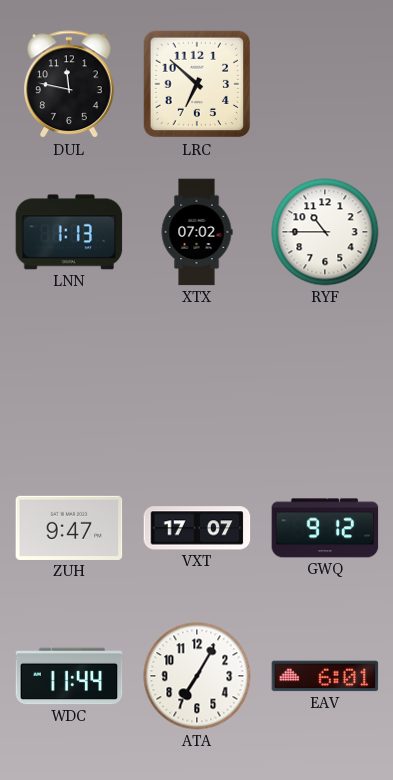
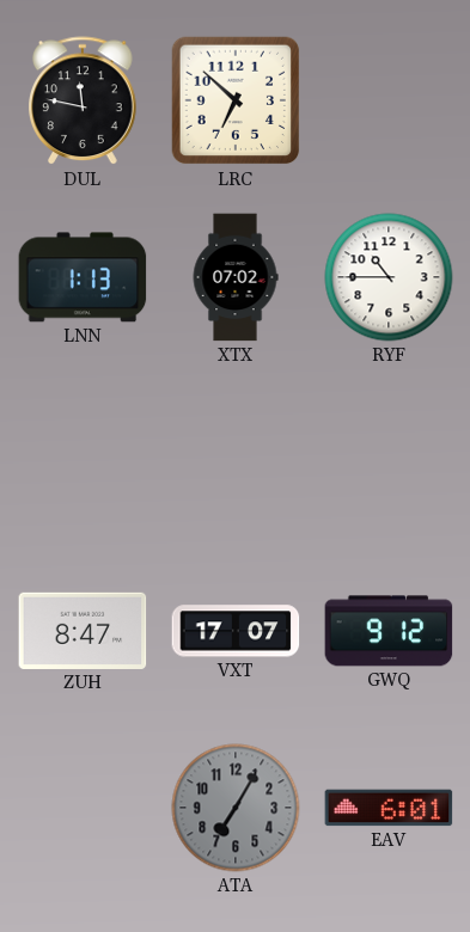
ZUH: 9:47 -> 8:47 (83, 631)
WDC: 11:44 -> none (69, 676)
ATA dial: white -> grey (236, 808)
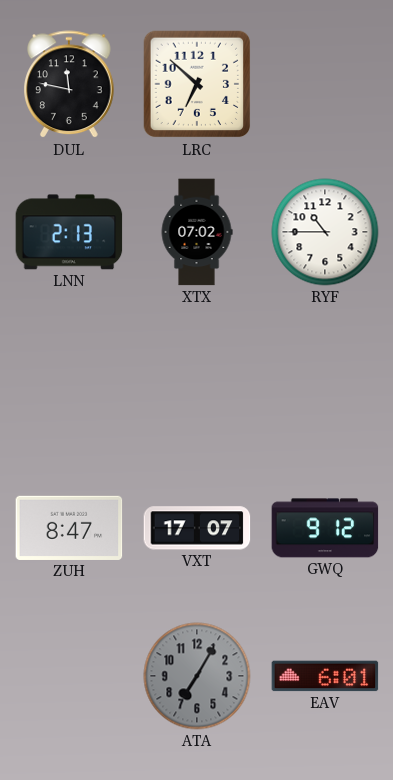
LNN: 1:13 -> 2:13 (69, 232)
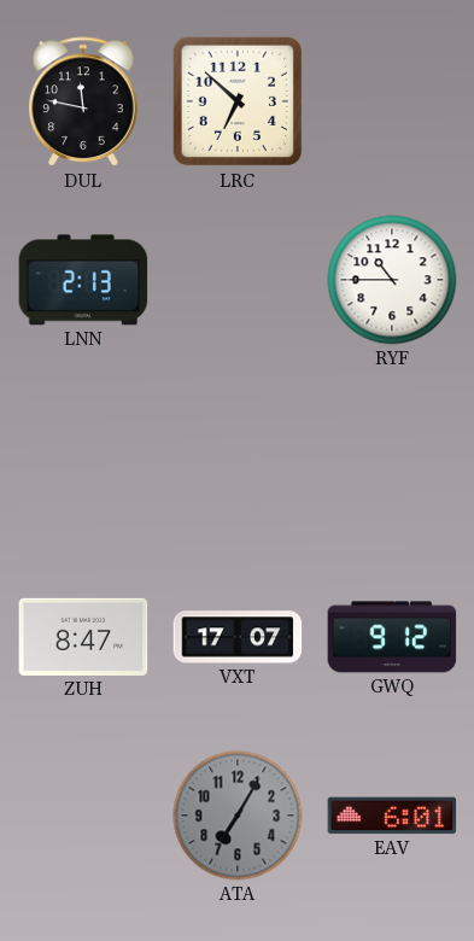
XTX: 07:02 -> none (197, 232)
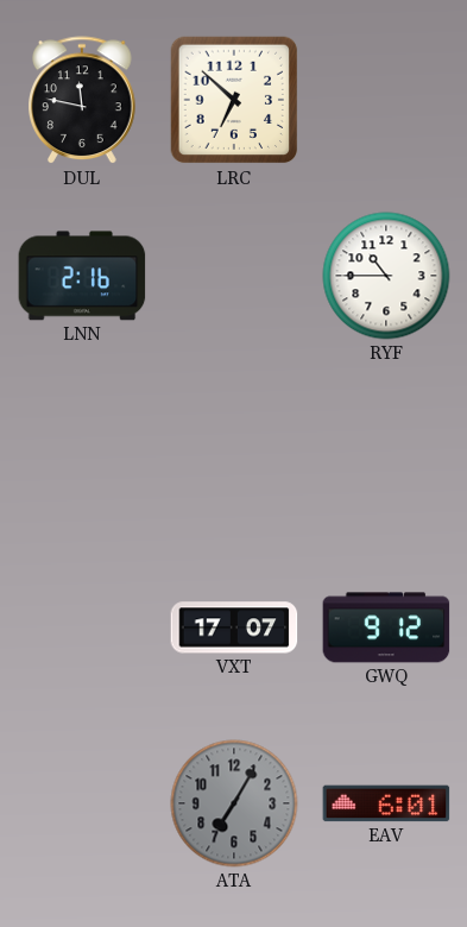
LNN: 2:13 -> 2:16 (82, 276)
ZUH: 8:47 -> none (83, 637)
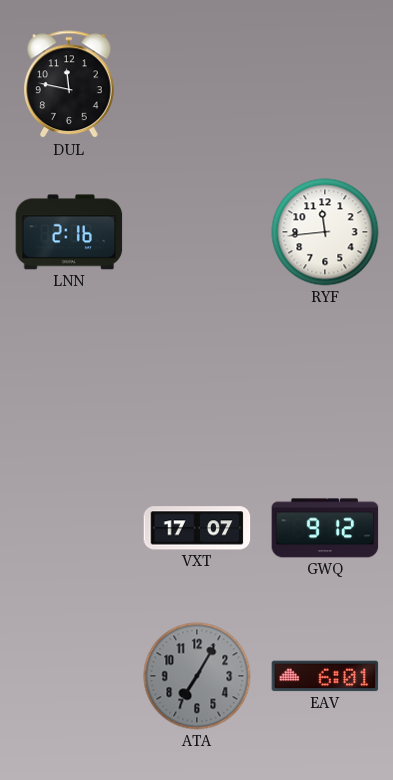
LRC: 6:52 -> none (234, 100)
RYF: 10:45 -> 11:44 (325, 232)
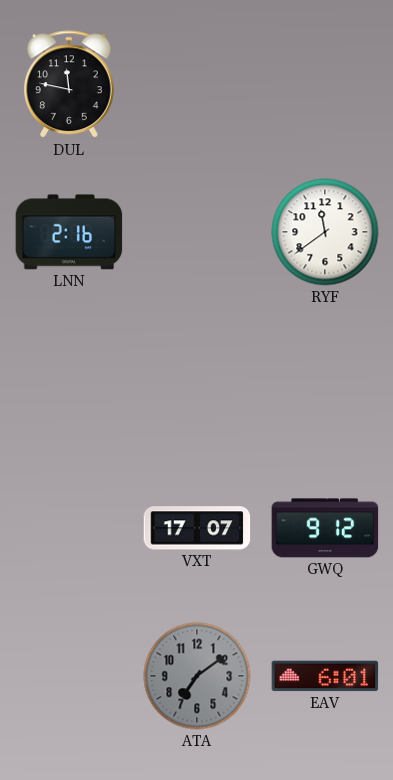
RYF: 11:44 -> 11:39 (325, 232)
ATA: 7:05 -> 7:09 (197, 676)
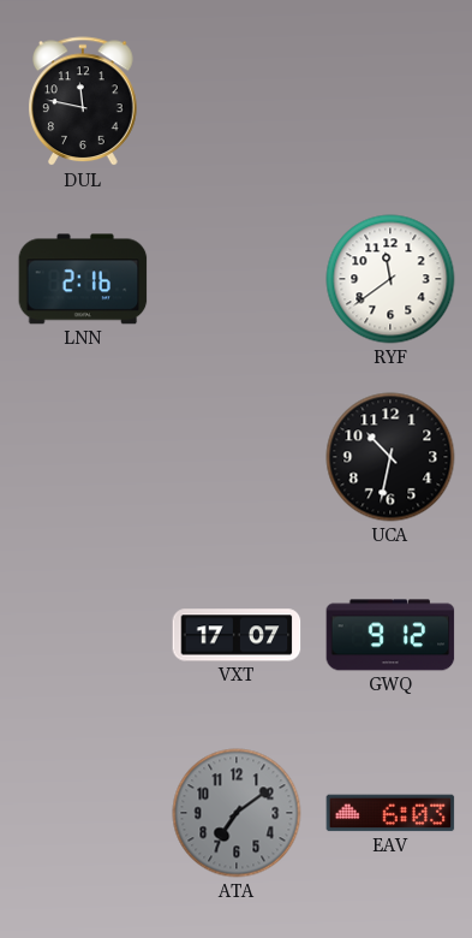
UCA: none -> 10:32 (390, 457)
EAV: 6:01 -> 6:03 (390, 813)
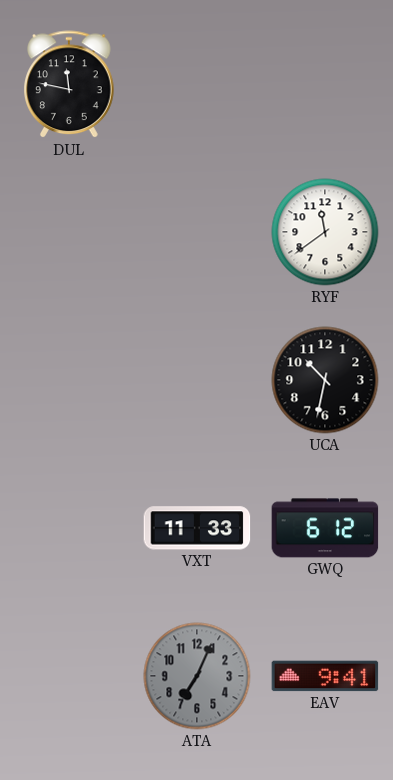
LNN: 2:16 -> none (83, 279)
VXT: 17:07 -> 11:33 (197, 528)
GWQ: 9:12 -> 6:12 (325, 528)
ATA: 7:09 -> 7:04 (197, 676)
EAV: 6:03 -> 9:41 (325, 676)
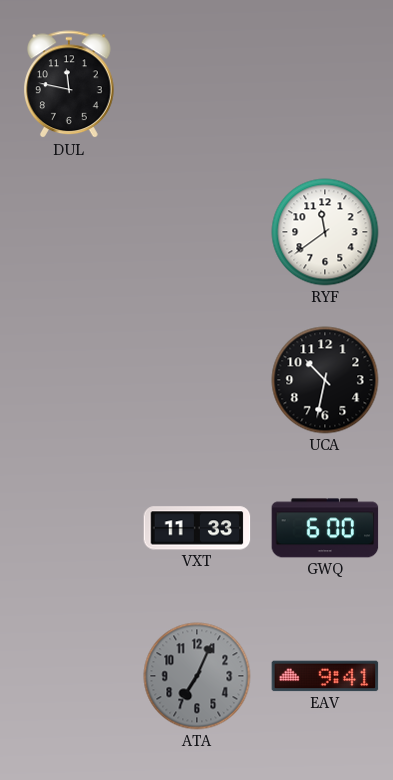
GWQ: 6:12 -> 6:00 (325, 528)
